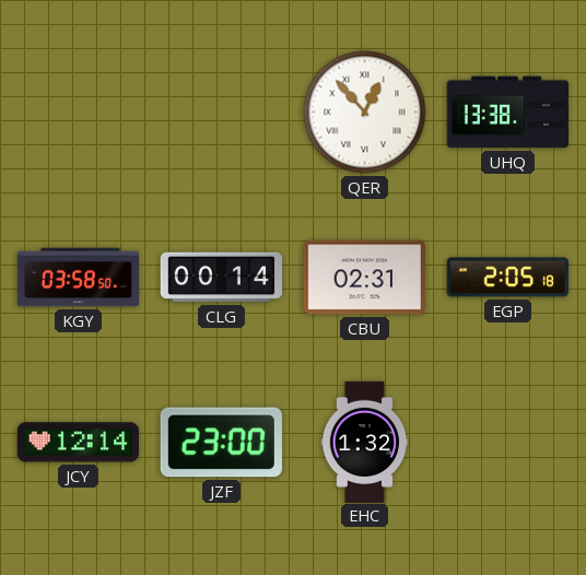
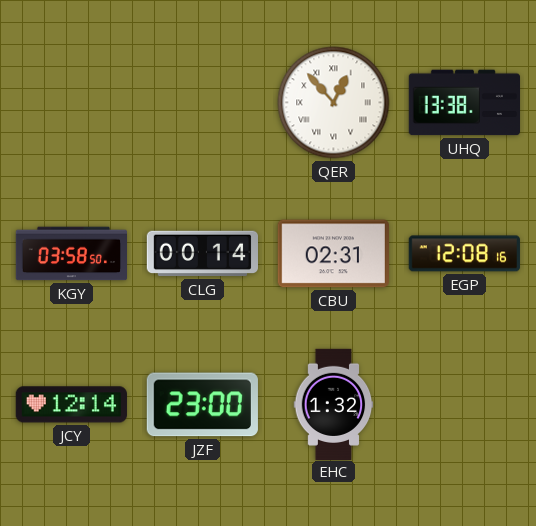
EGP: 2:05 -> 12:08 (464, 254)
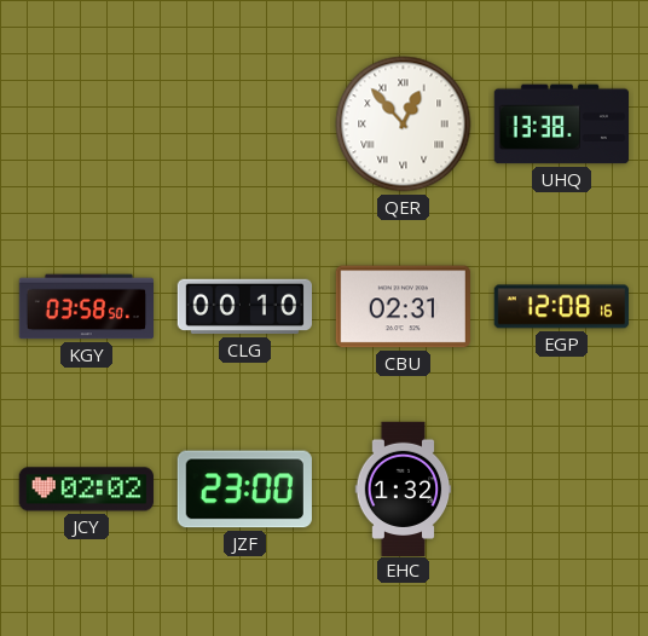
CLG: 00:14 -> 00:10 (244, 307)
JCY: 12:14 -> 02:02 (86, 490)
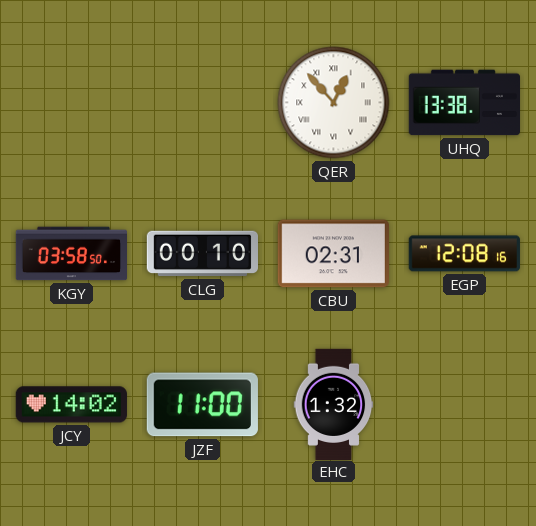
JCY: 02:02 -> 14:02 (71, 405)
JZF: 23:00 -> 11:00 (202, 405)
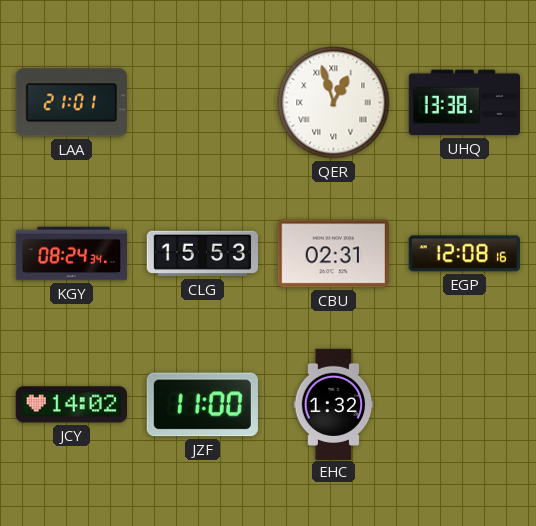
LAA: none -> 21:01 (71, 103)
QER: 12:53 -> 12:57 (334, 103)
KGY: 03:58 -> 08:24 (71, 254)
CLG: 00:10 -> 15:53 (202, 254)
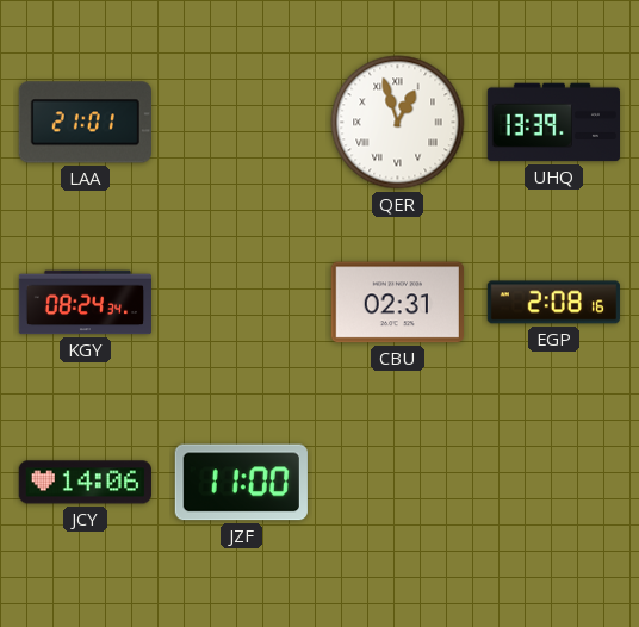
UHQ: 13:38 -> 13:39 (553, 123)
CLG: 15:53 -> none (202, 254)
EGP: 12:08 -> 2:08 (553, 303)
JCY: 14:02 -> 14:06 (85, 483)
EHC: 1:32 -> none (334, 404)
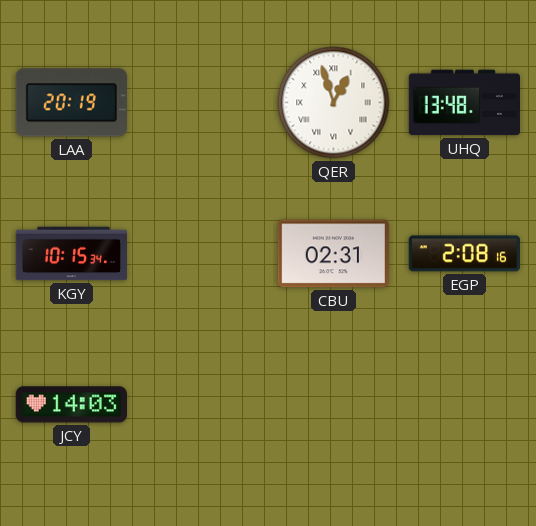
LAA: 21:01 -> 20:19 (71, 103)
UHQ: 13:39 -> 13:48 (464, 103)
KGY: 08:24 -> 10:15 (71, 254)
JCY: 14:06 -> 14:03 (71, 405)
JZF: 11:00 -> none (241, 483)
